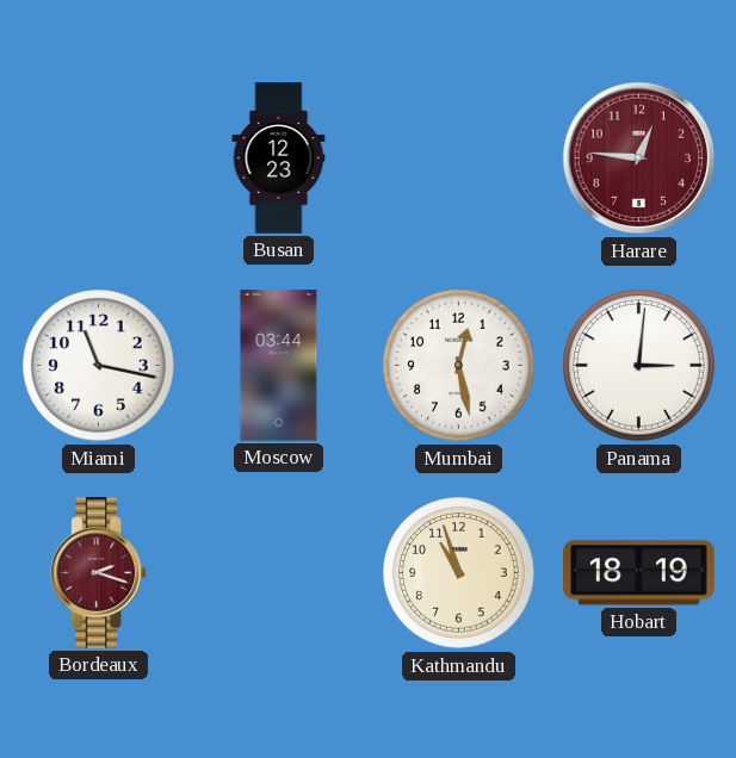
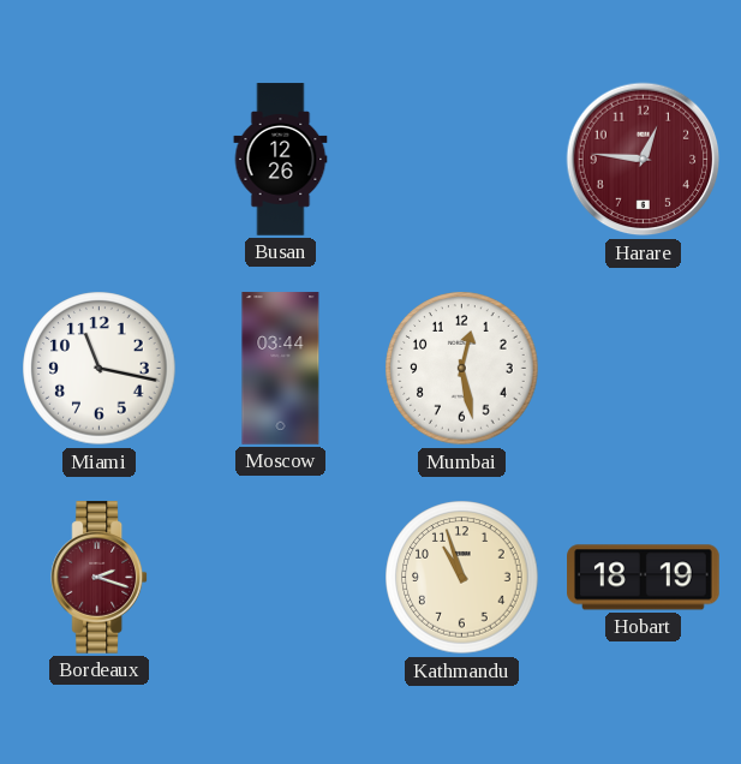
Busan: 12:23 -> 12:26 (281, 160)
Panama: 3:01 -> none (639, 366)
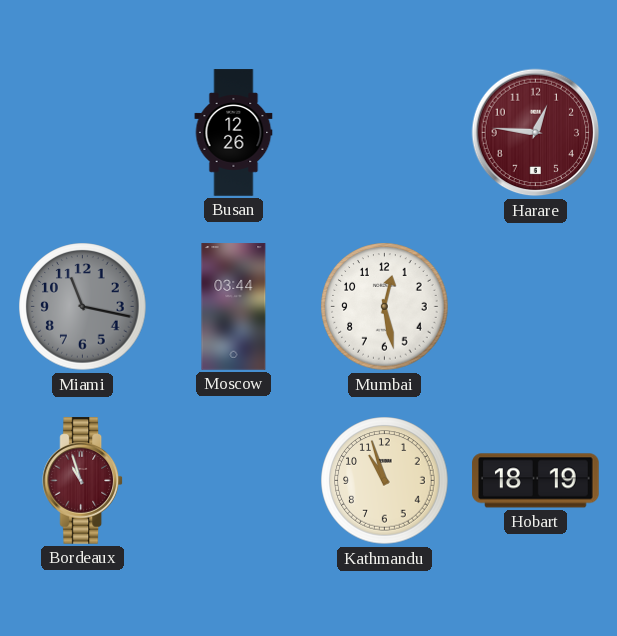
Miami dial: white -> grey (83, 307)
Bordeaux: 2:18 -> 10:57 (83, 481)
